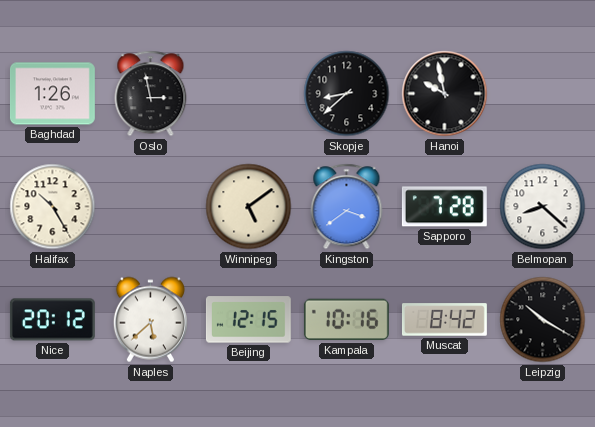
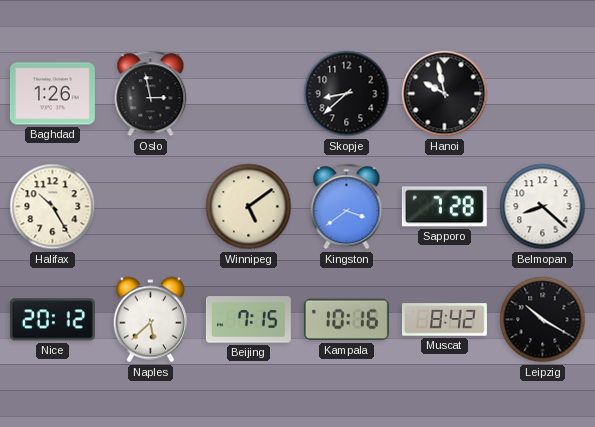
Beijing: 12:15 -> 7:15 (248, 320)
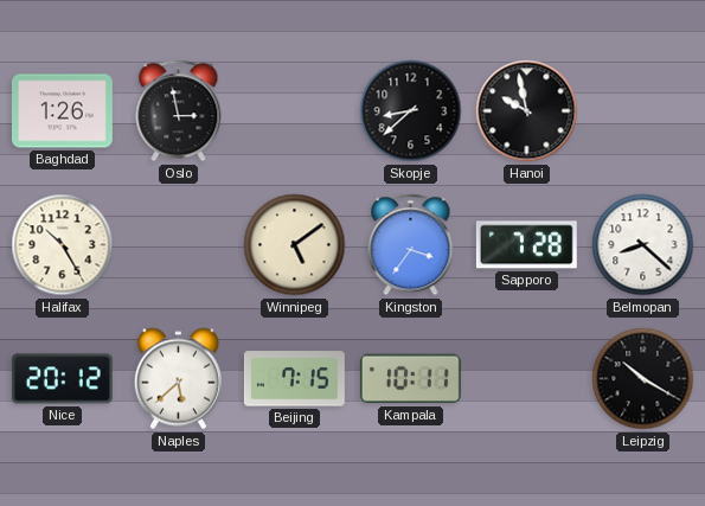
Kingston: 3:39 -> 3:36 (411, 245)
Kampala: 10:16 -> 10:11 (410, 379)
Muscat: 8:42 -> none (444, 320)
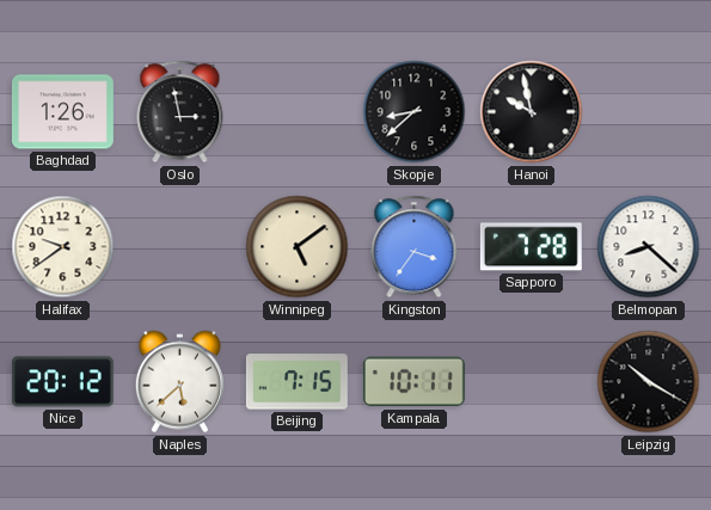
Halifax: 10:25 -> 9:39 (63, 247)
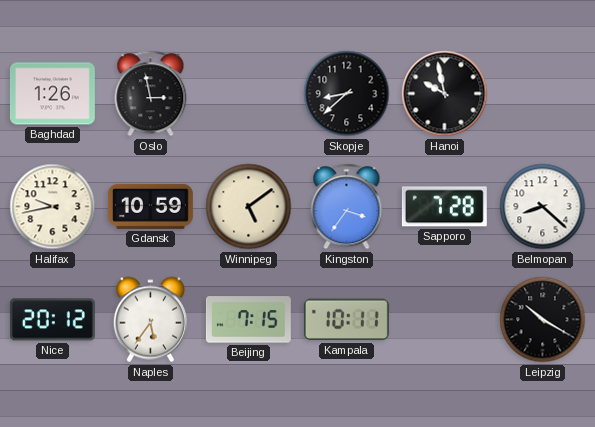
Halifax: 9:39 -> 9:43 (53, 207)
Gdansk: none -> 10:59 (150, 206)
Naples: 5:38 -> 5:36 (150, 320)
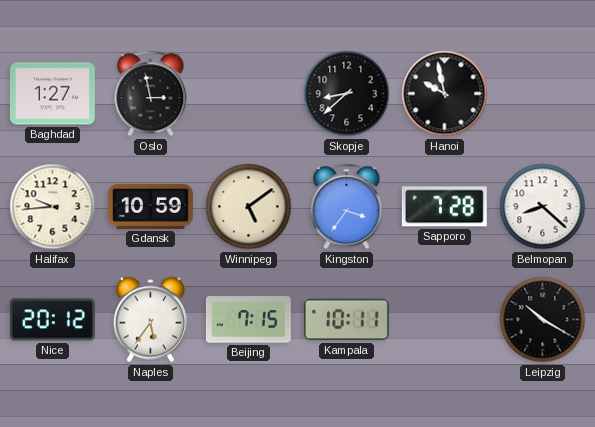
Baghdad: 1:26 -> 1:27 (52, 94)
Halifax: 9:43 -> 9:44 (53, 207)
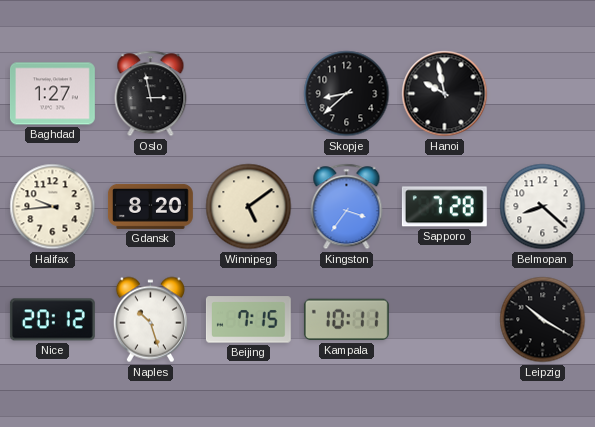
Gdansk: 10:59 -> 8:20 (150, 206)
Naples: 5:36 -> 10:27 (150, 320)
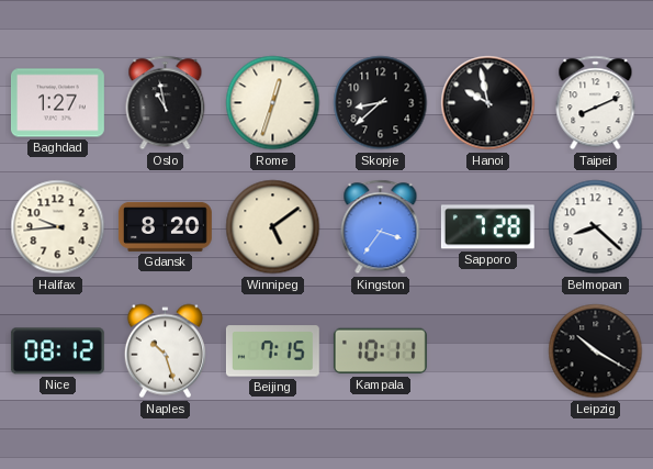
Oslo: 2:58 -> 10:58 (166, 103)
Rome: none -> 12:33 (273, 103)
Taipei: none -> 8:11 (596, 103)
Nice: 20:12 -> 08:12 (57, 351)
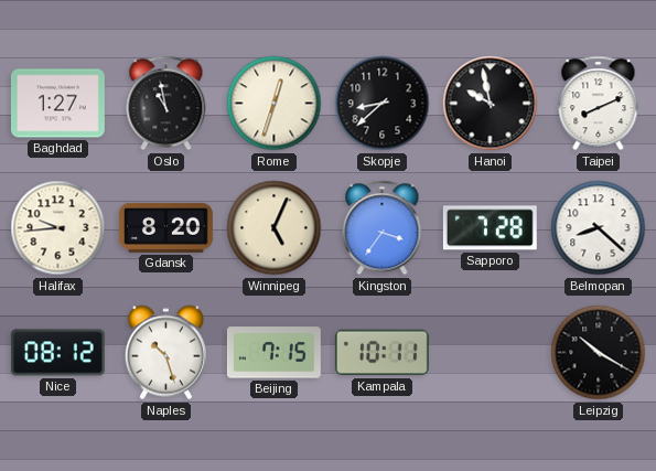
Winnipeg: 5:09 -> 5:04 (275, 228)
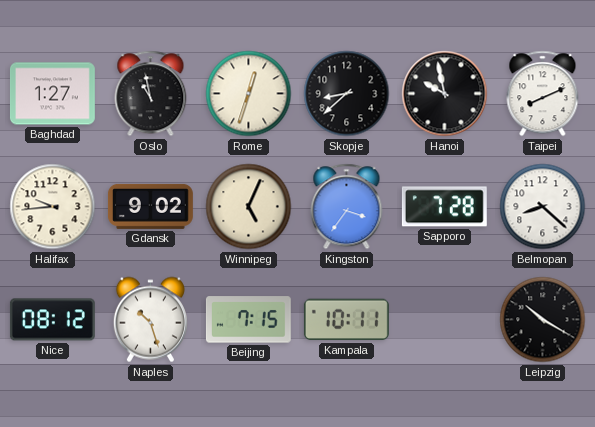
Gdansk: 8:20 -> 9:02 (150, 206)
